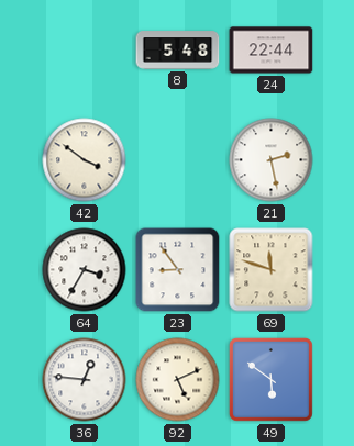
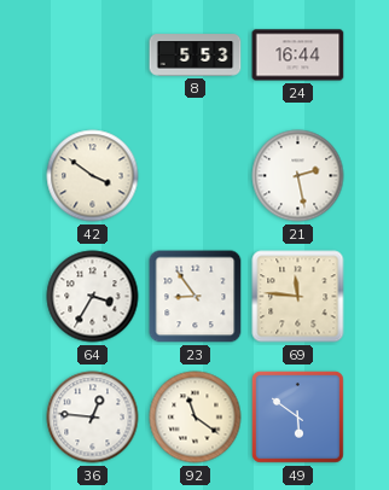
8: 5:48 -> 5:53 (196, 56)
24: 22:44 -> 16:44 (298, 56)
69: 11:48 -> 11:46 (298, 297)
92: 5:11 -> 11:21 (196, 418)
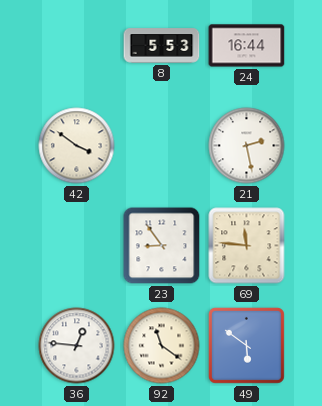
64: 3:35 -> none (93, 297)
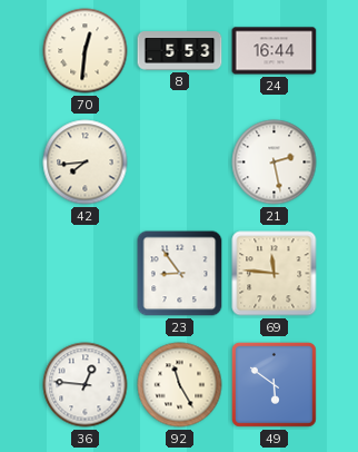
70: none -> 12:31 (86, 51)
42: 3:51 -> 7:44 (86, 163)
92: 11:21 -> 11:25 (180, 385)
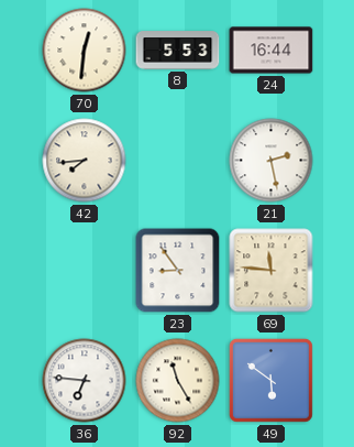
36: 12:46 -> 6:46 (85, 381)
